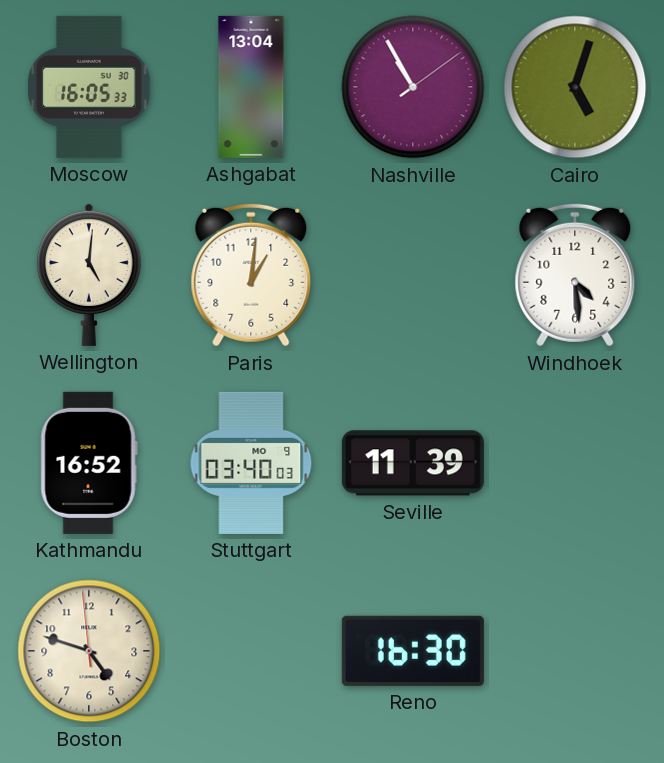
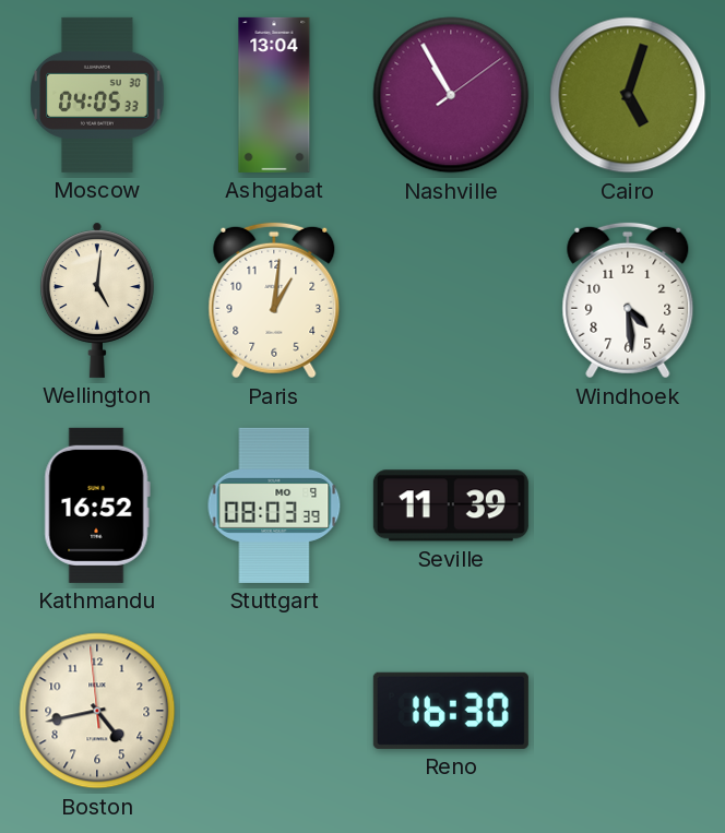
Moscow: 16:05 -> 04:05 (97, 95)
Stuttgart: 03:40 -> 08:03 (274, 505)
Boston: 4:47 -> 4:42 (97, 711)
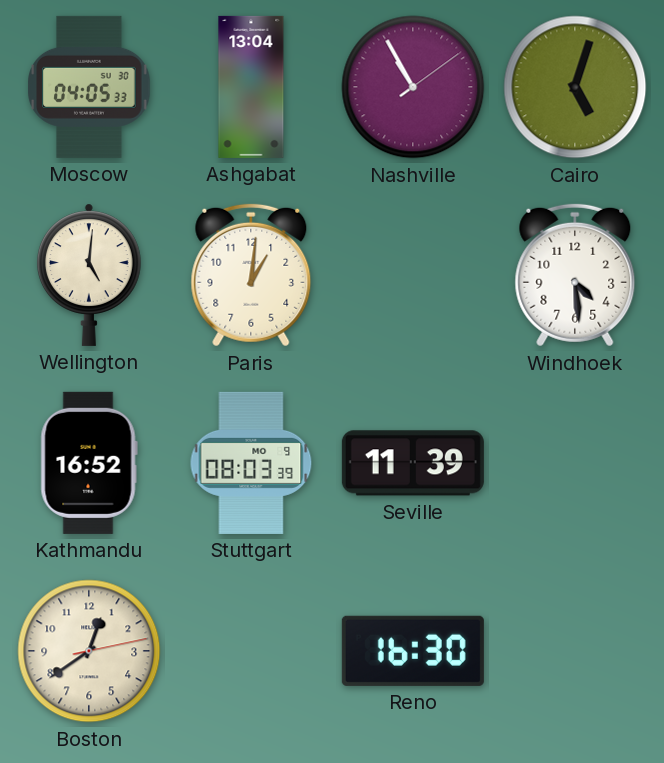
Boston: 4:42 -> 12:39 (89, 651)
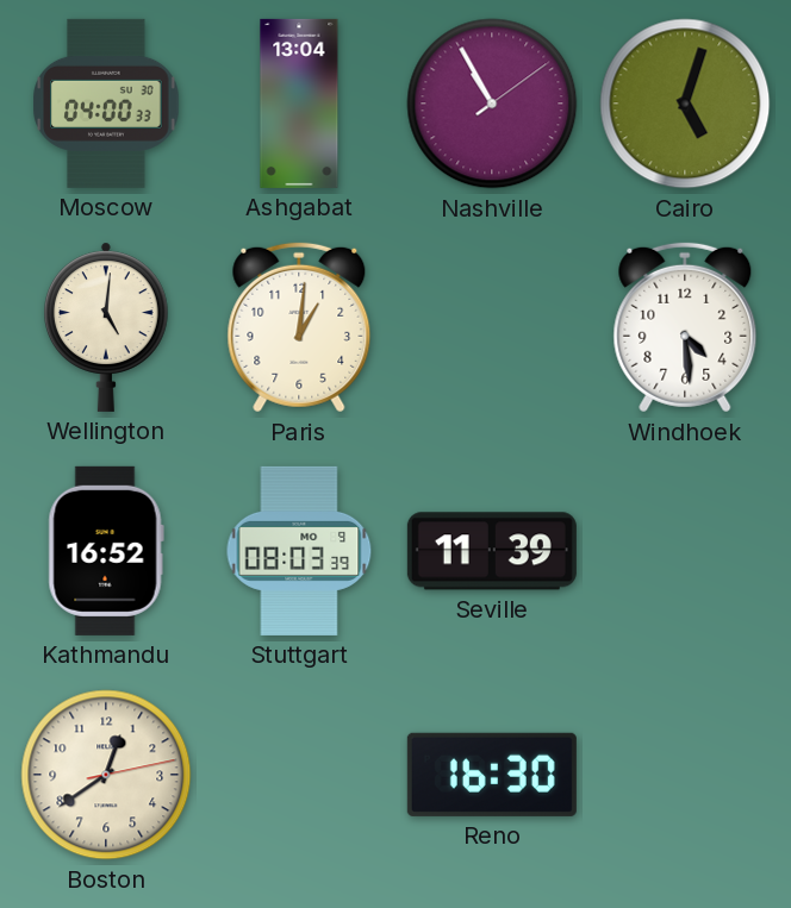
Moscow: 04:05 -> 04:00 (106, 104)
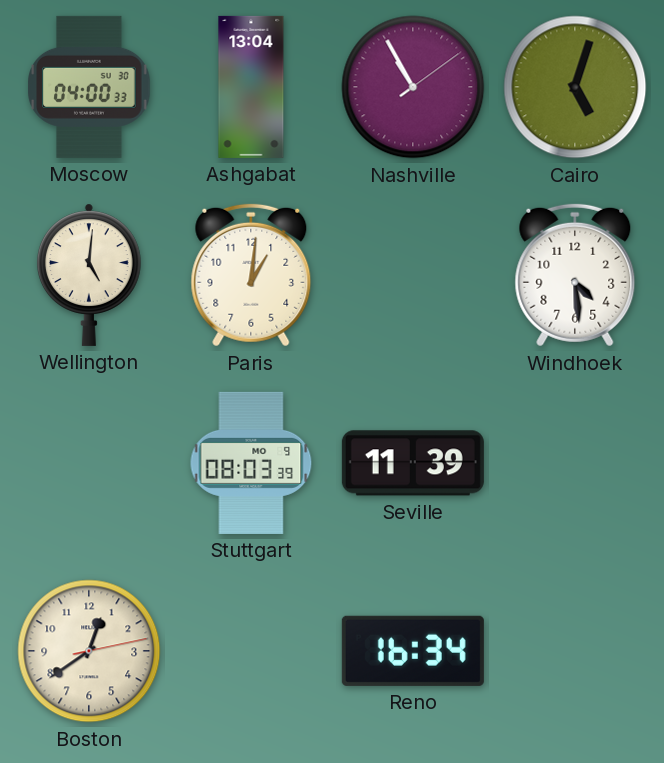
Kathmandu: 16:52 -> none (106, 551)
Reno: 16:30 -> 16:34 (413, 651)
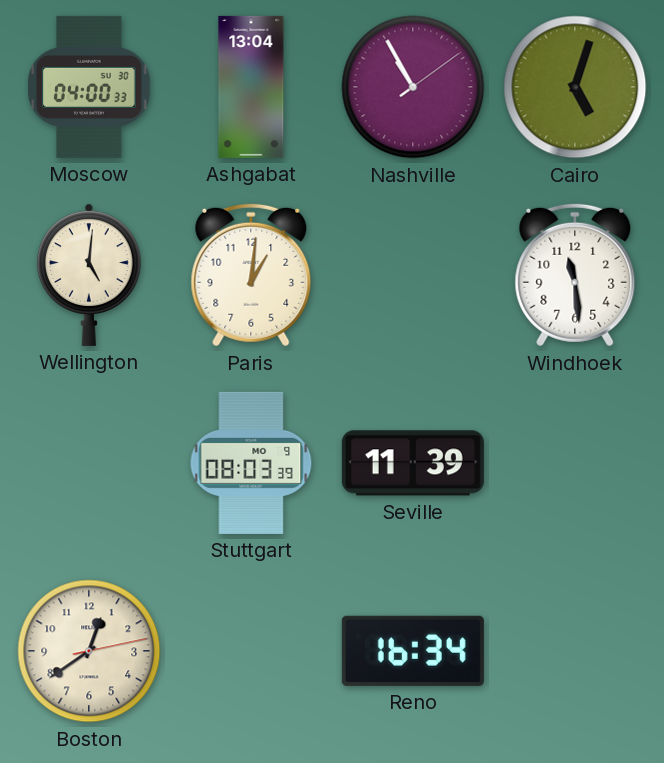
Windhoek: 4:29 -> 11:29 (575, 275)
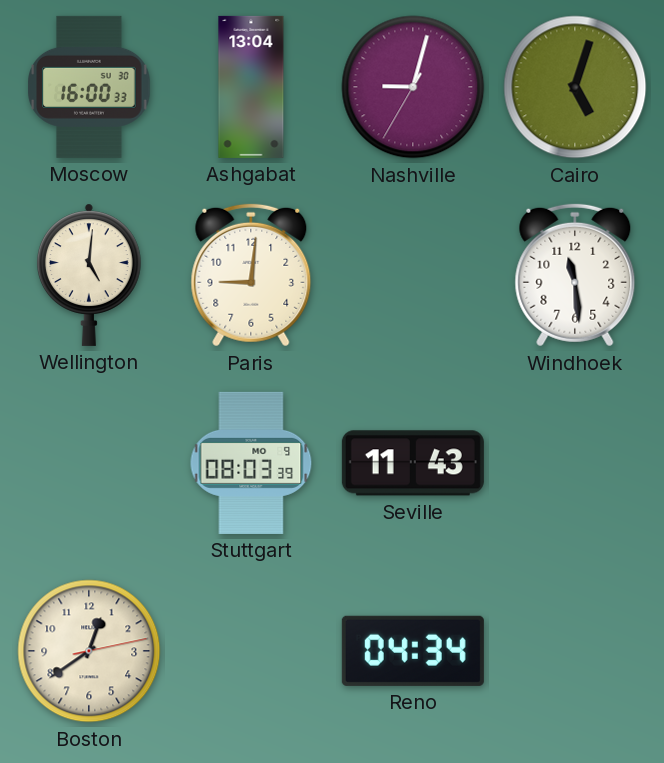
Moscow: 04:00 -> 16:00 (89, 87)
Nashville: 10:55 -> 9:02 (413, 87)
Paris: 1:01 -> 9:01 (251, 275)
Seville: 11:39 -> 11:43 (413, 463)
Reno: 16:34 -> 04:34 (413, 651)
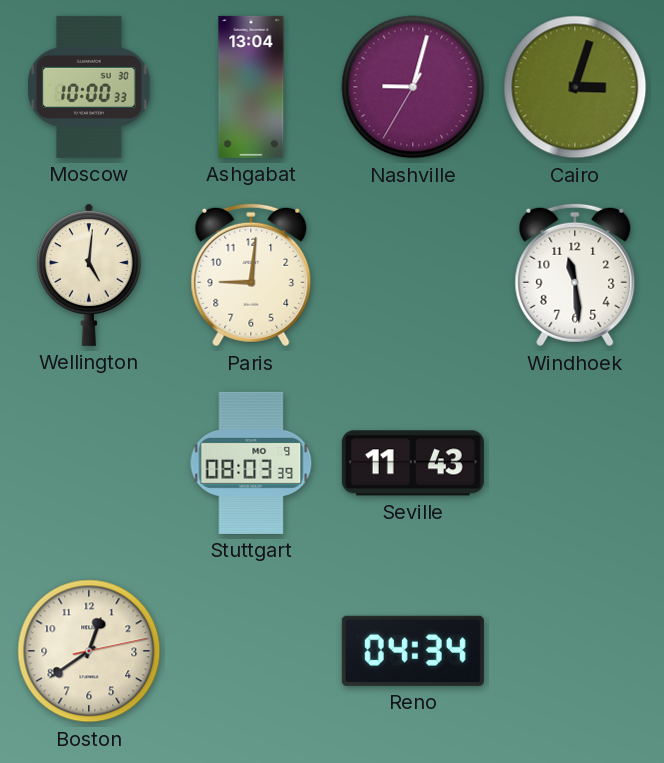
Moscow: 16:00 -> 10:00 (89, 87)
Cairo: 5:03 -> 3:03 (575, 87)
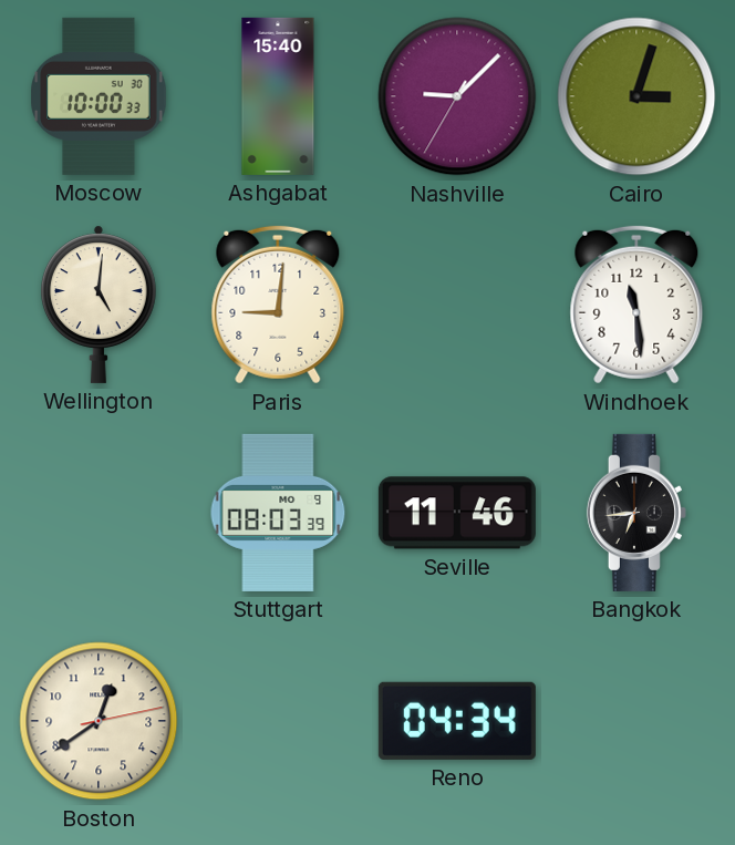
Ashgabat: 13:04 -> 15:40 (278, 96)
Nashville: 9:02 -> 9:07 (457, 96)
Seville: 11:43 -> 11:46 (457, 513)
Bangkok: none -> 6:44 (636, 513)
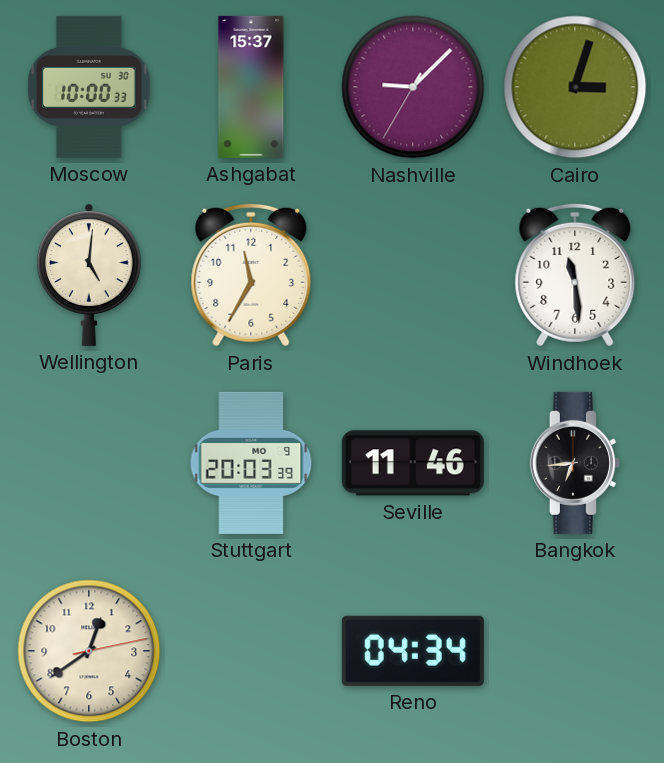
Ashgabat: 15:40 -> 15:37 (251, 87)
Paris: 9:01 -> 11:35 (251, 275)
Stuttgart: 08:03 -> 20:03 (251, 463)
